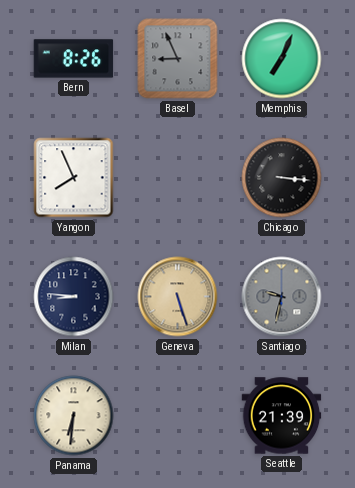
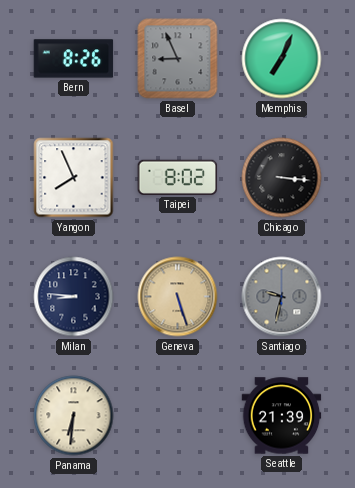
Taipei: none -> 8:02 (178, 177)
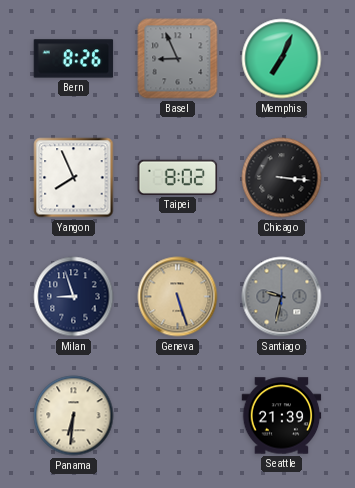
Milan: 8:46 -> 8:57 (74, 297)
